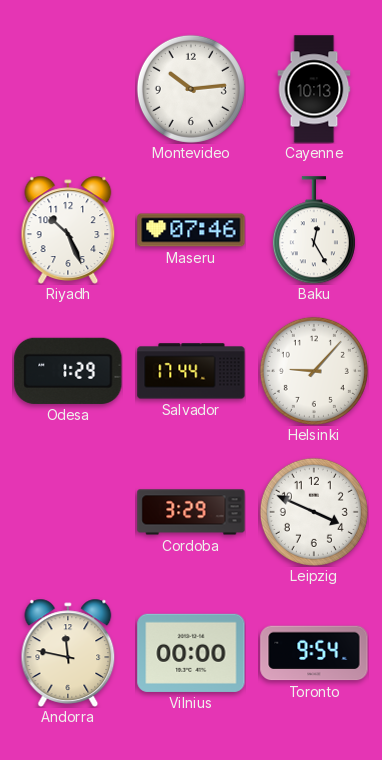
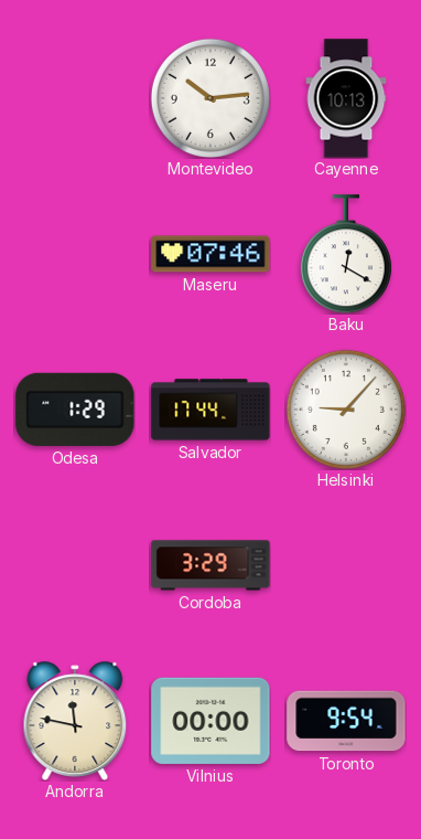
Riyadh: 10:26 -> none (68, 230)
Baku: 12:25 -> 12:20 (346, 254)
Leipzig: 3:49 -> none (314, 512)
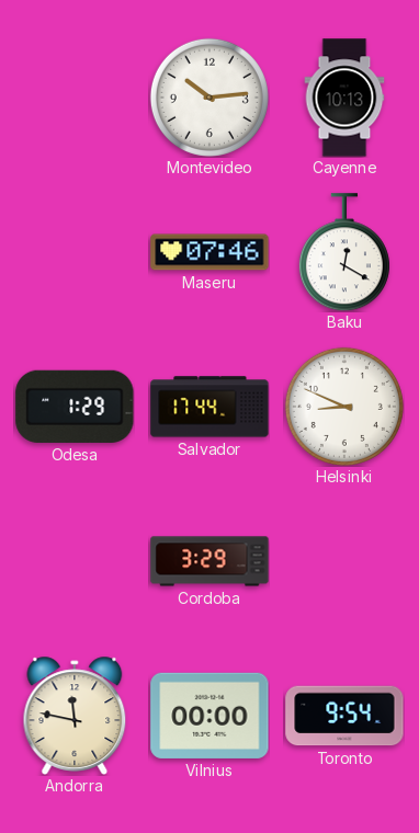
Helsinki: 9:07 -> 8:49 (344, 407)
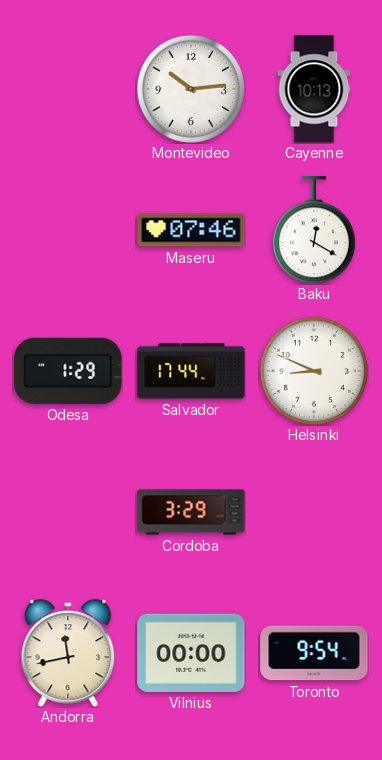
Andorra: 11:47 -> 11:43 (68, 653)
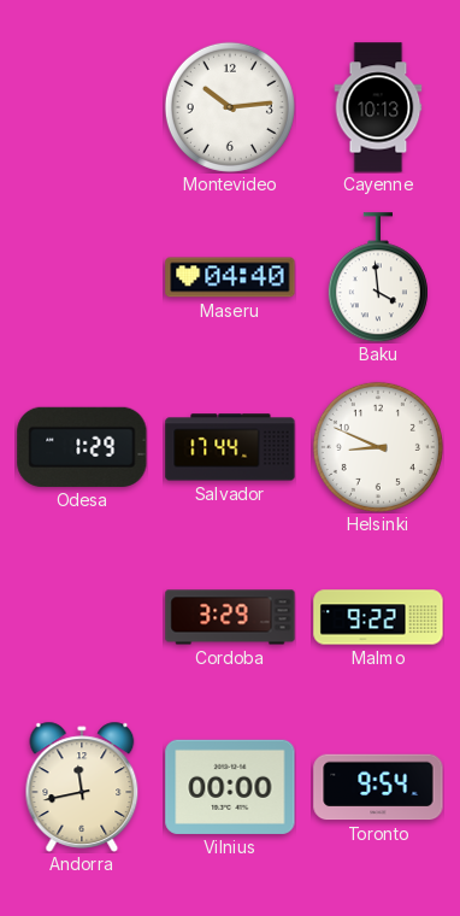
Maseru: 07:46 -> 04:40 (230, 277)
Baku: 12:20 -> 3:59 (378, 277)
Malmo: none -> 9:22 (378, 617)
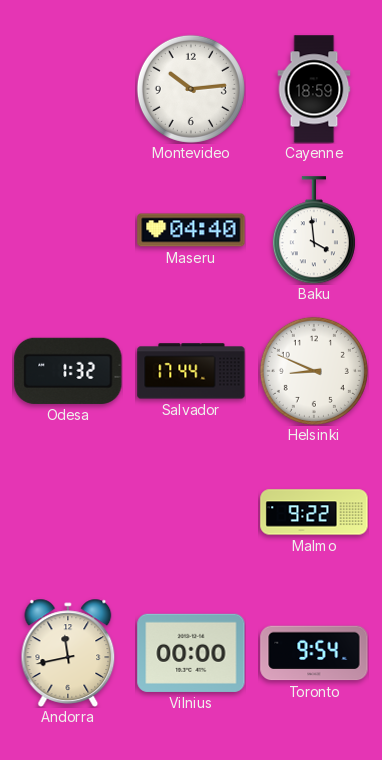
Cayenne: 10:13 -> 18:59 (314, 89)
Odesa: 1:29 -> 1:32 (68, 371)
Cordoba: 3:29 -> none (230, 617)
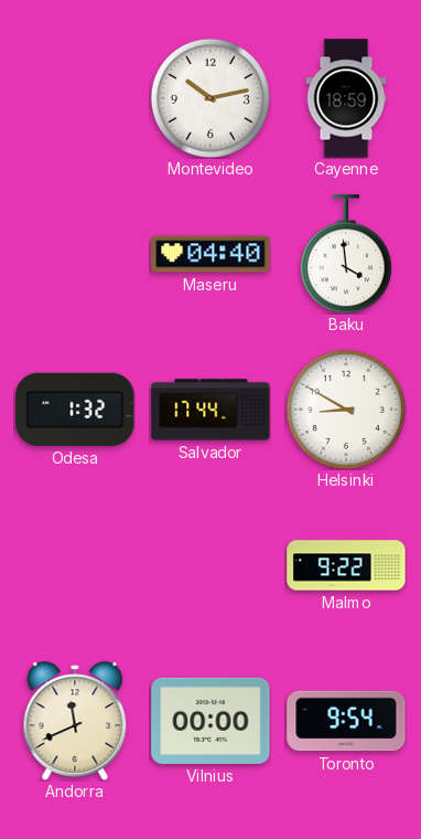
Montevideo: 10:14 -> 10:13 (210, 98)
Helsinki: 8:49 -> 8:50 (346, 410)
Andorra: 11:43 -> 11:41 (75, 721)
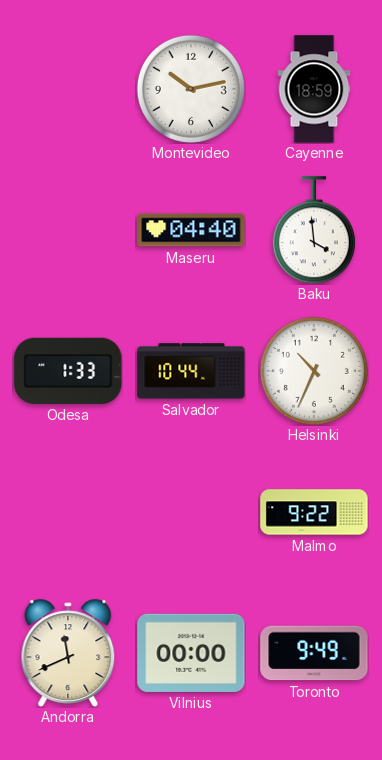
Odesa: 1:32 -> 1:33 (68, 371)
Salvador: 17:44 -> 10:44 (191, 371)
Helsinki: 8:50 -> 10:34 (314, 371)
Toronto: 9:54 -> 9:49 (314, 653)
